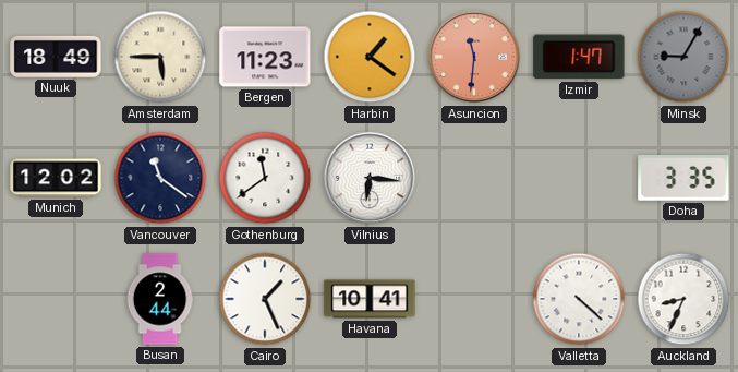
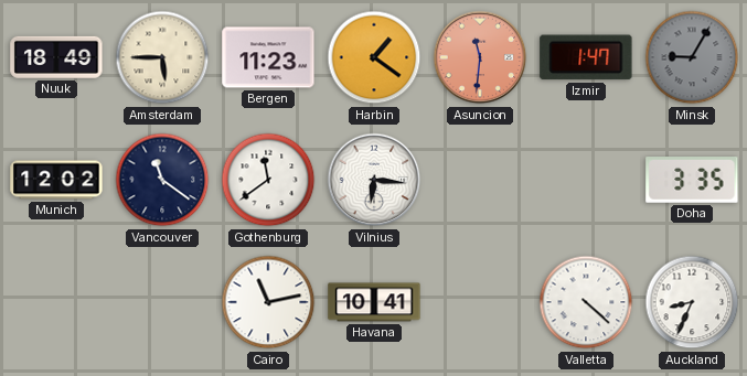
Busan: 2:44 -> none (160, 299)
Cairo: 1:26 -> 11:13 (268, 302)
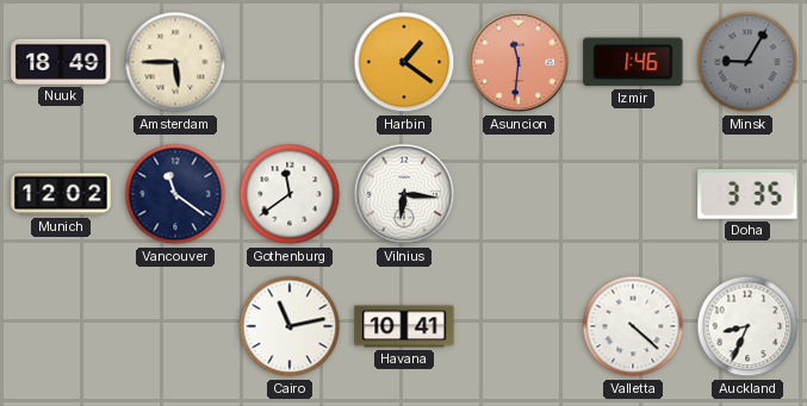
Bergen: 11:23 -> none (268, 57)
Izmir: 1:47 -> 1:46 (633, 62)
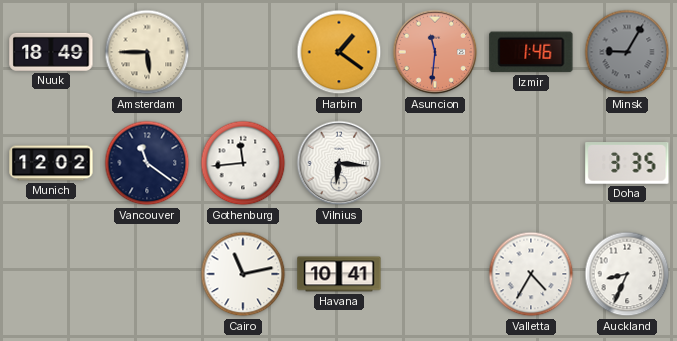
Gothenburg: 11:39 -> 11:44 (243, 163)
Valletta: 4:22 -> 4:35 (531, 274)
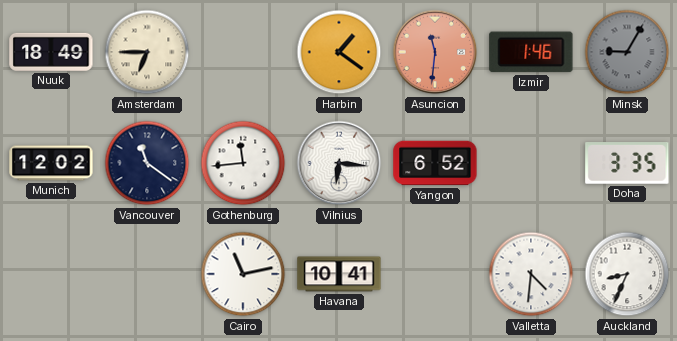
Amsterdam: 5:45 -> 6:45 (147, 52)
Yangon: none -> 6:52 (435, 163)
Valletta: 4:35 -> 4:31 (531, 274)
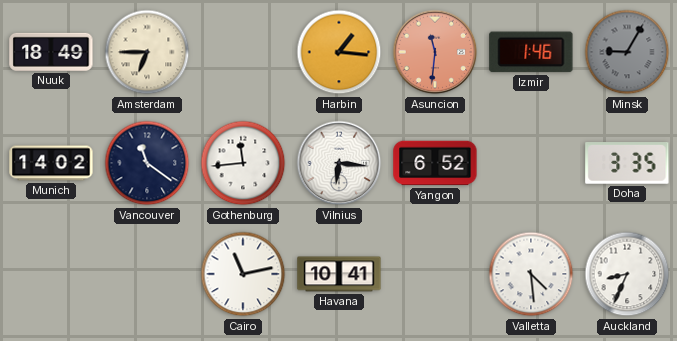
Harbin: 1:21 -> 1:16 (339, 52)
Munich: 12:02 -> 14:02 (51, 163)
Valletta: 4:31 -> 4:29 (531, 274)
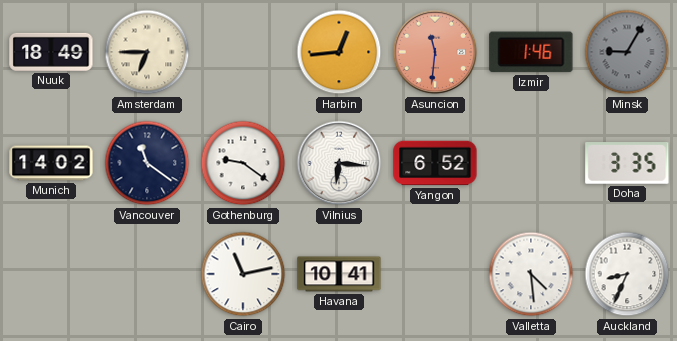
Harbin: 1:16 -> 12:44 (339, 52)
Gothenburg: 11:44 -> 9:21 (243, 163)
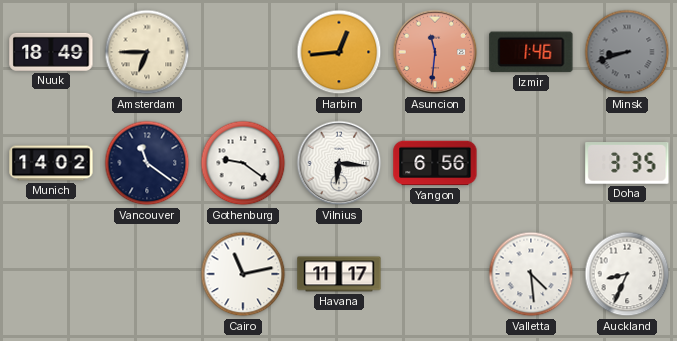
Minsk: 9:05 -> 8:42 (627, 52)
Yangon: 6:52 -> 6:56 (435, 163)
Havana: 10:41 -> 11:17 (339, 274)
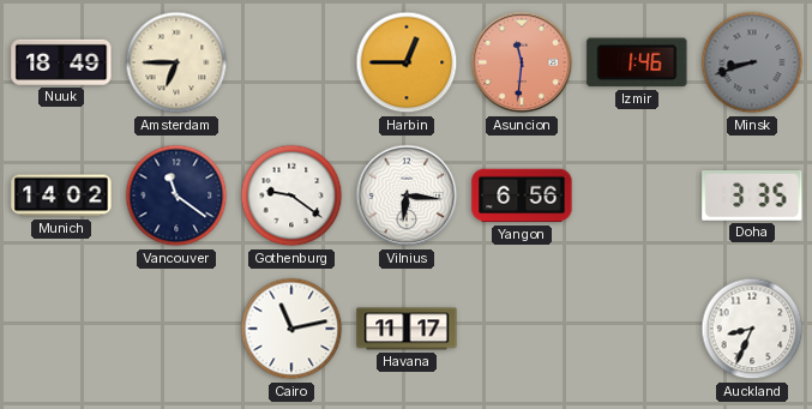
Harbin: 12:44 -> 12:45 (407, 62)
Valletta: 4:29 -> none (531, 274)
